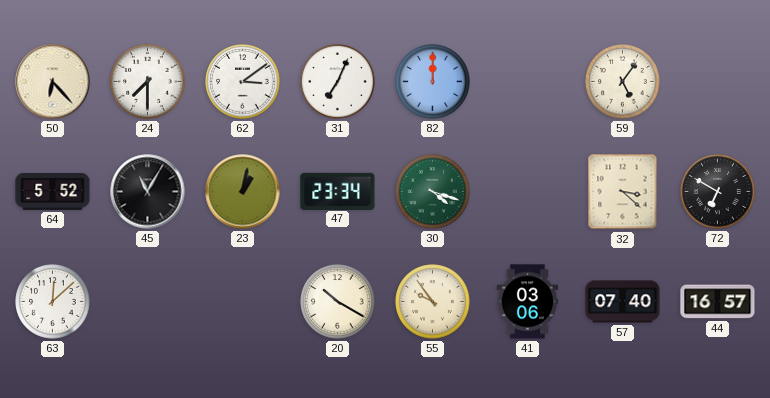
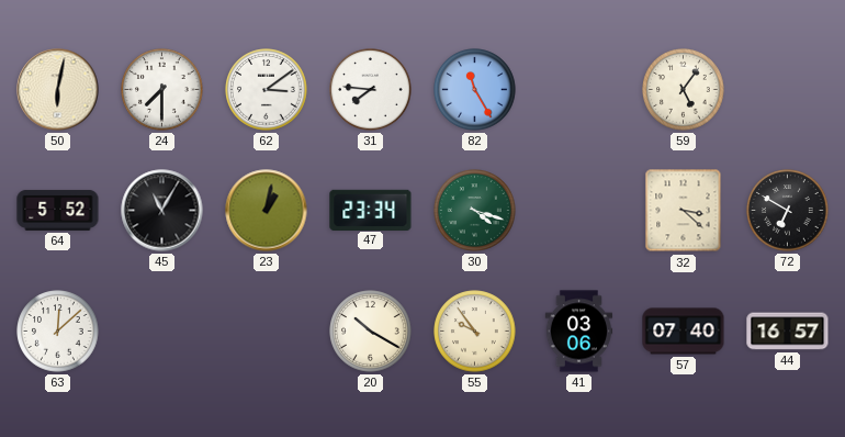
50: 6:23 -> 6:02 (58, 90)
31: 7:04 -> 7:46 (371, 90)
82: 12:00 -> 11:25 (475, 90)
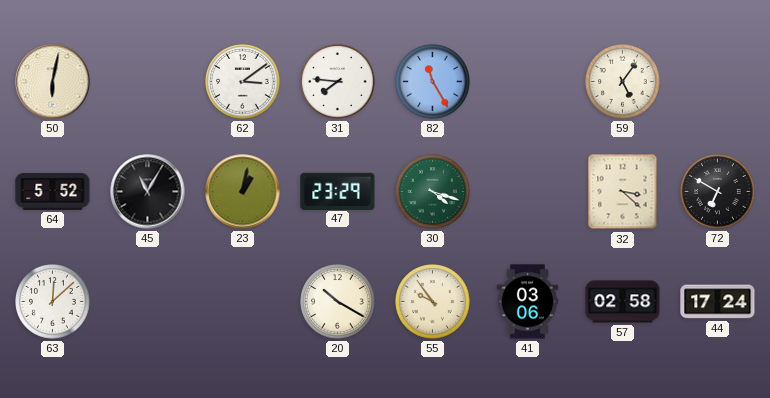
24: 7:30 -> none (162, 90)
47: 23:34 -> 23:29 (338, 191)
57: 07:40 -> 02:58 (623, 302)
44: 16:57 -> 17:24 (718, 302)
